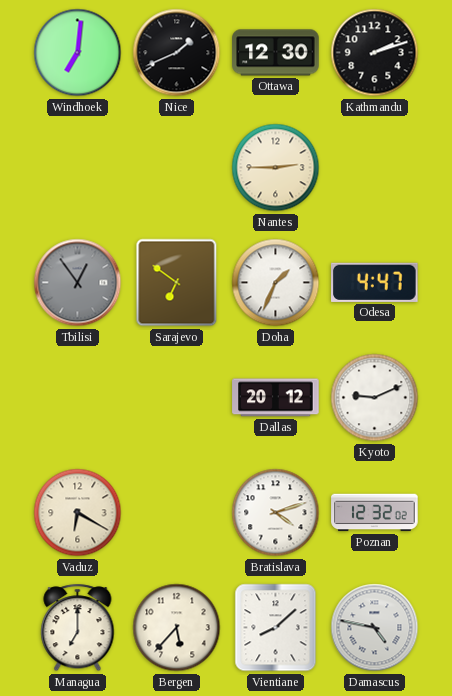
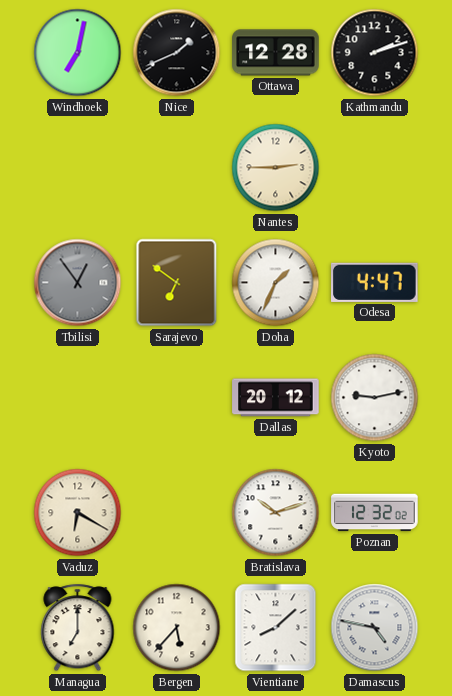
Windhoek: 7:01 -> 7:02 (78, 53)
Ottawa: 12:30 -> 12:28 (276, 53)
Kyoto: 9:11 -> 9:13 (375, 398)
Bratislava: 4:12 -> 10:12 (276, 513)
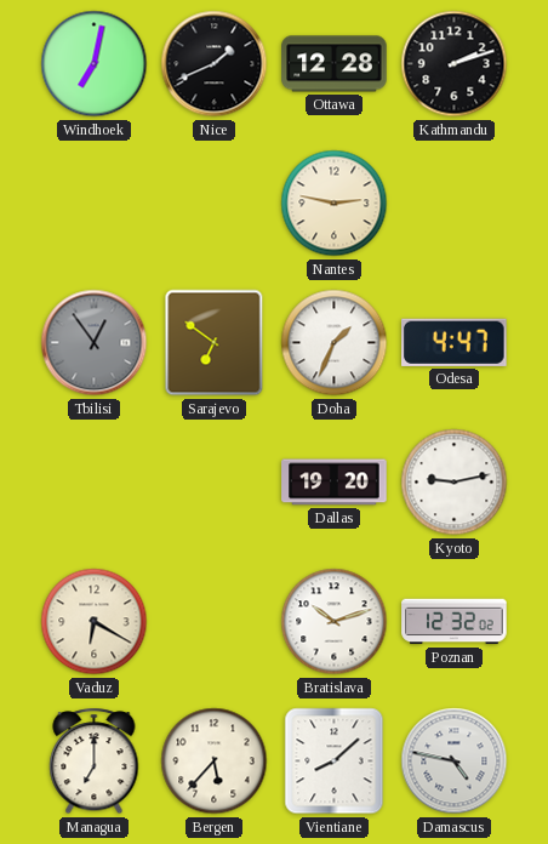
Nantes: 2:45 -> 2:47 (335, 204)
Dallas: 20:12 -> 19:20 (335, 483)
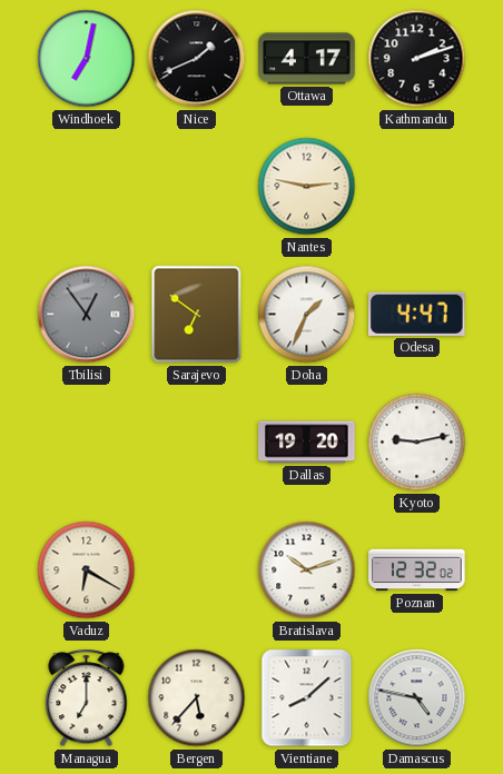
Ottawa: 12:28 -> 4:17 (307, 59)
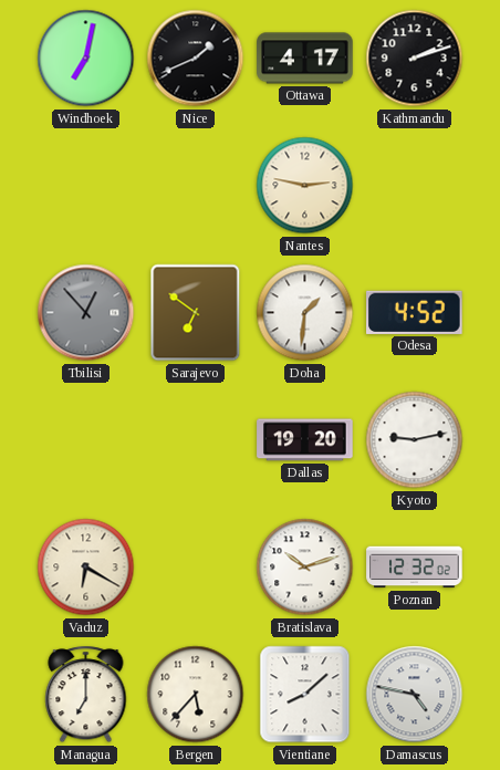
Tbilisi: 12:54 -> 12:53 (86, 313)
Doha: 1:34 -> 1:31 (305, 313)
Odesa: 4:47 -> 4:52 (415, 312)
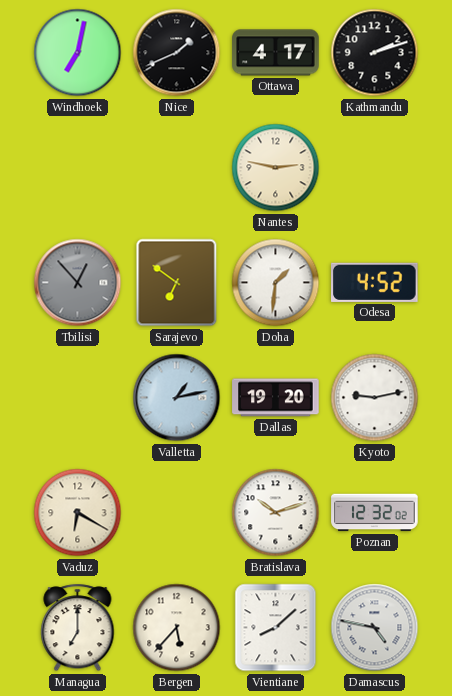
Valletta: none -> 1:13 (177, 398)
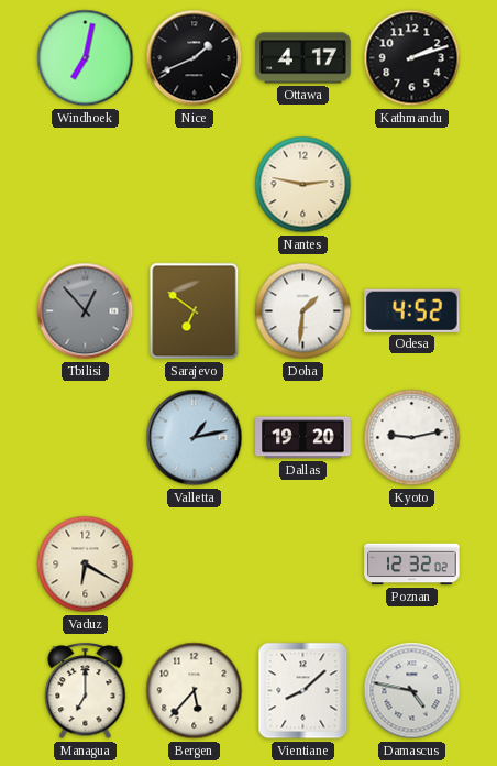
Bratislava: 10:12 -> none (276, 513)
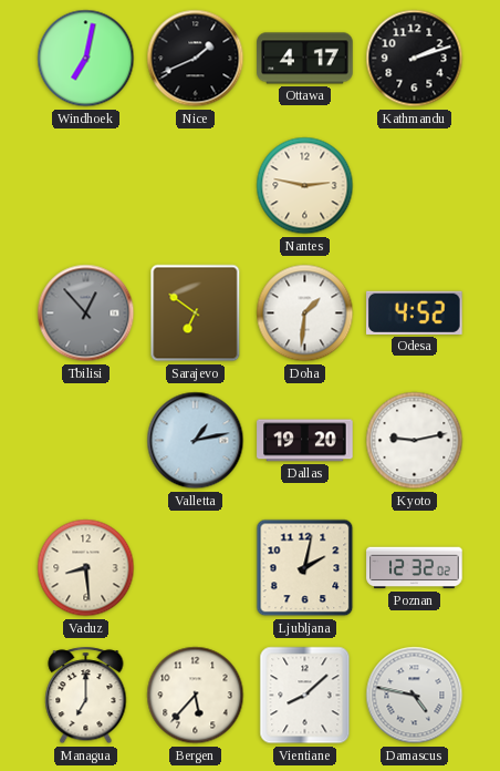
Vaduz: 6:20 -> 8:29 (86, 568)
Ljubljana: none -> 2:02 (305, 568)
